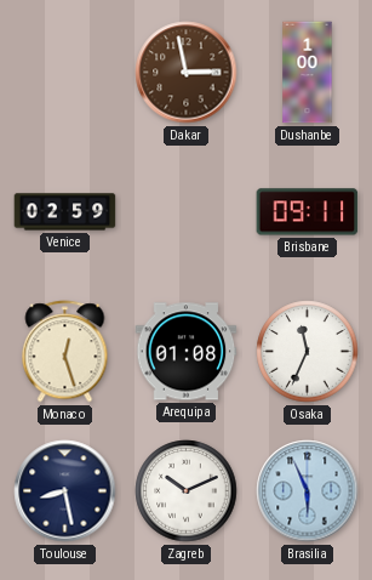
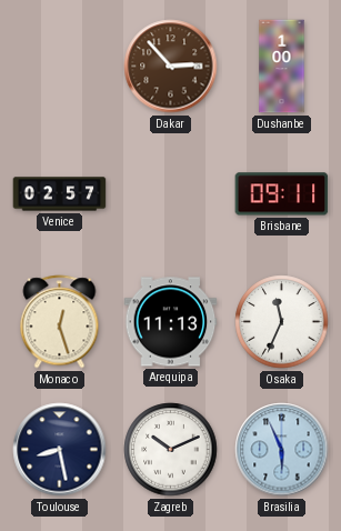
Dakar: 2:58 -> 2:53 (171, 67)
Venice: 02:59 -> 02:57 (60, 194)
Arequipa: 01:08 -> 11:13 (171, 322)
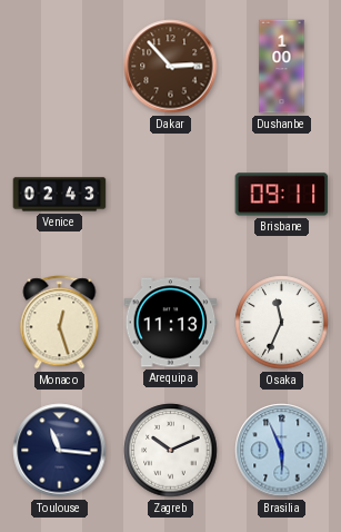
Venice: 02:57 -> 02:43 (60, 195)
Toulouse: 8:28 -> 11:16 (60, 451)
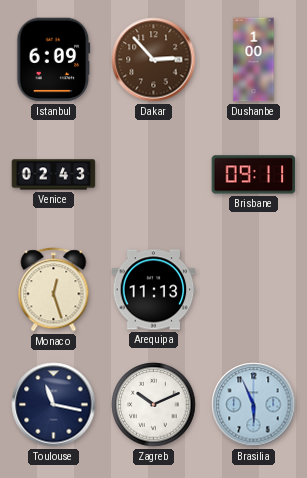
Istanbul: none -> 6:09 (54, 60)
Osaka: 11:34 -> none (282, 323)
Toulouse: 11:16 -> 11:17 (54, 405)
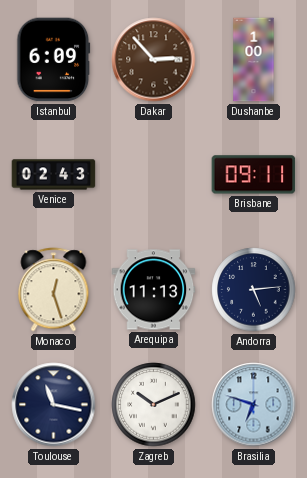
Andorra: none -> 5:14 (254, 290)
Brasilia: 5:56 -> 6:48 (254, 405)
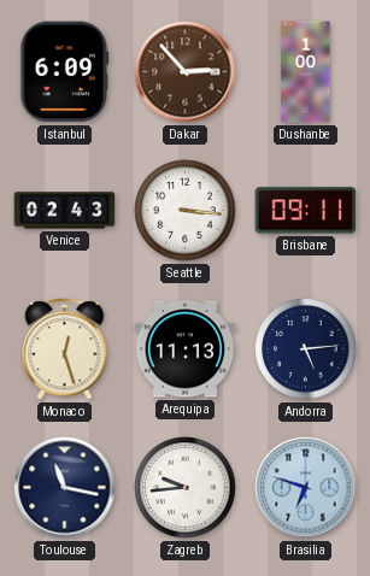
Seattle: none -> 3:16 (186, 211)
Zagreb: 10:11 -> 9:44 (186, 488)
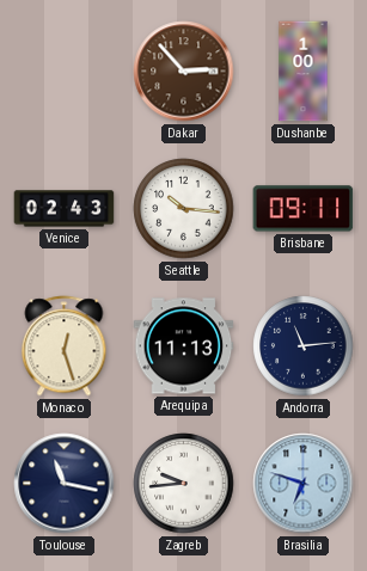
Istanbul: 6:09 -> none (65, 72)
Seattle: 3:16 -> 10:16 (184, 209)
Andorra: 5:14 -> 11:14 (304, 346)
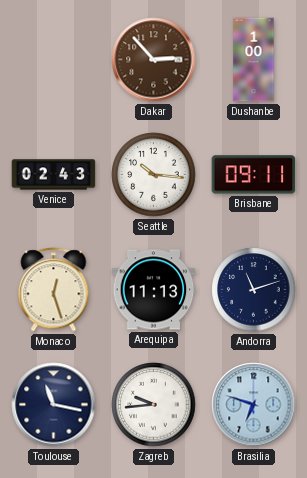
Andorra: 11:14 -> 11:12 (254, 290)
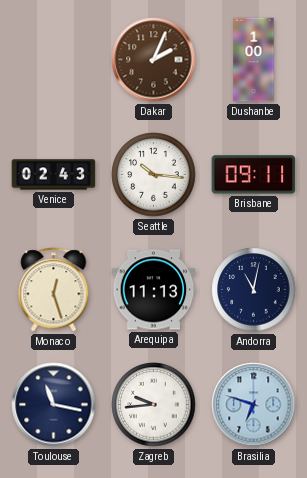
Dakar: 2:53 -> 2:04 (154, 60)
Andorra: 11:12 -> 11:02 (254, 290)
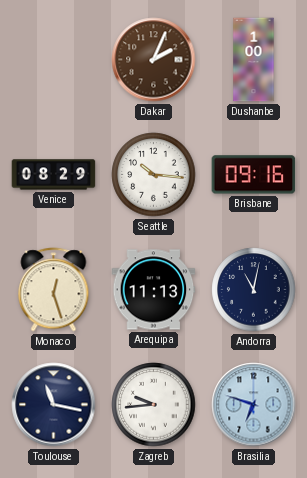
Venice: 02:43 -> 08:29 (54, 175)
Brisbane: 09:11 -> 09:16 (254, 175)
